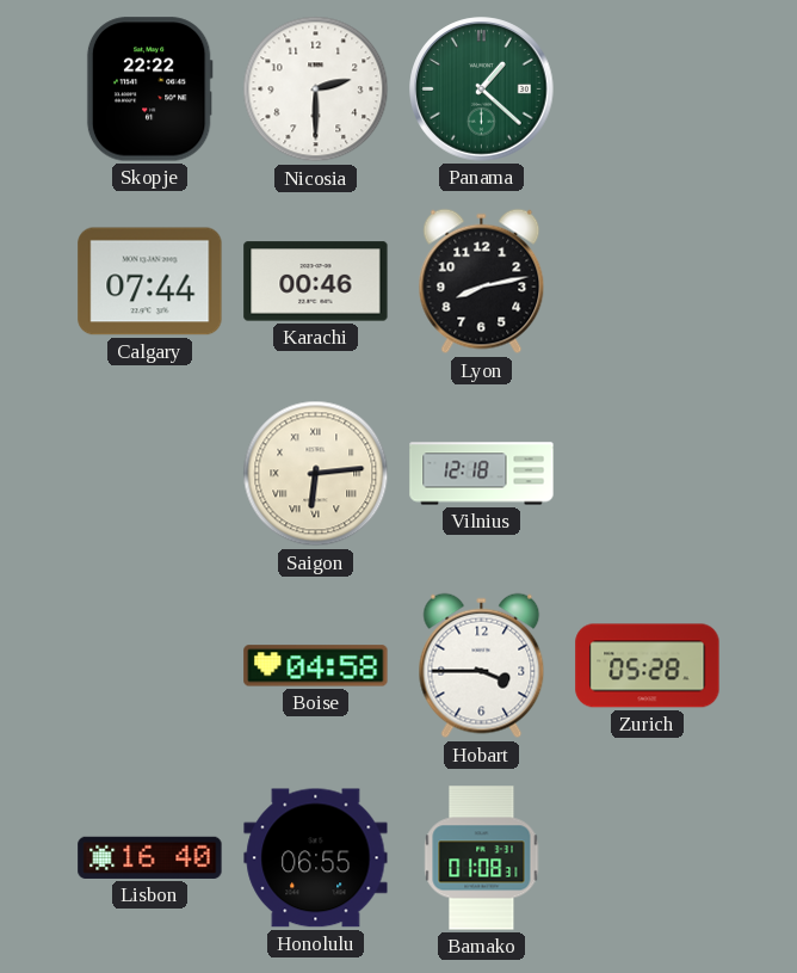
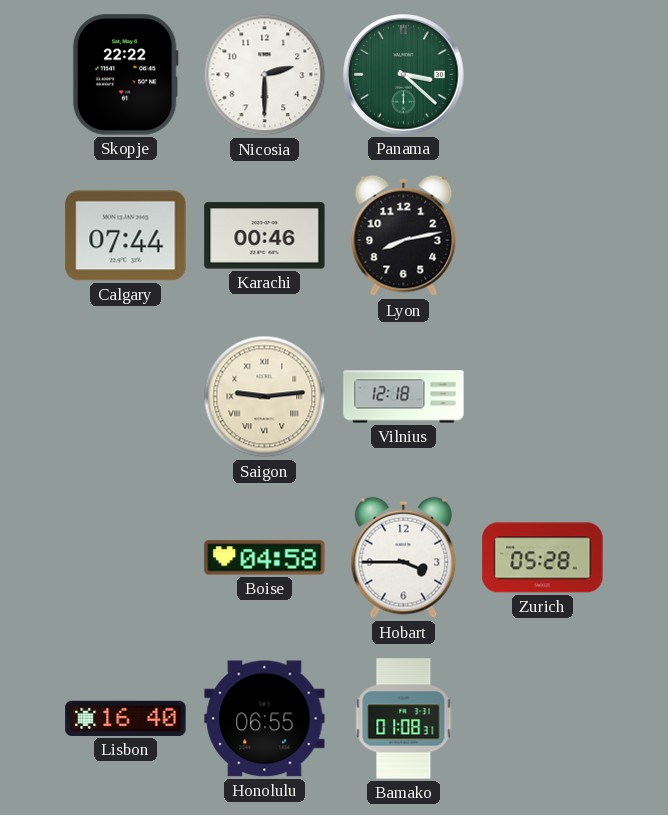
Panama: 1:22 -> 3:22 (404, 75)
Saigon: 6:14 -> 9:14 (265, 397)
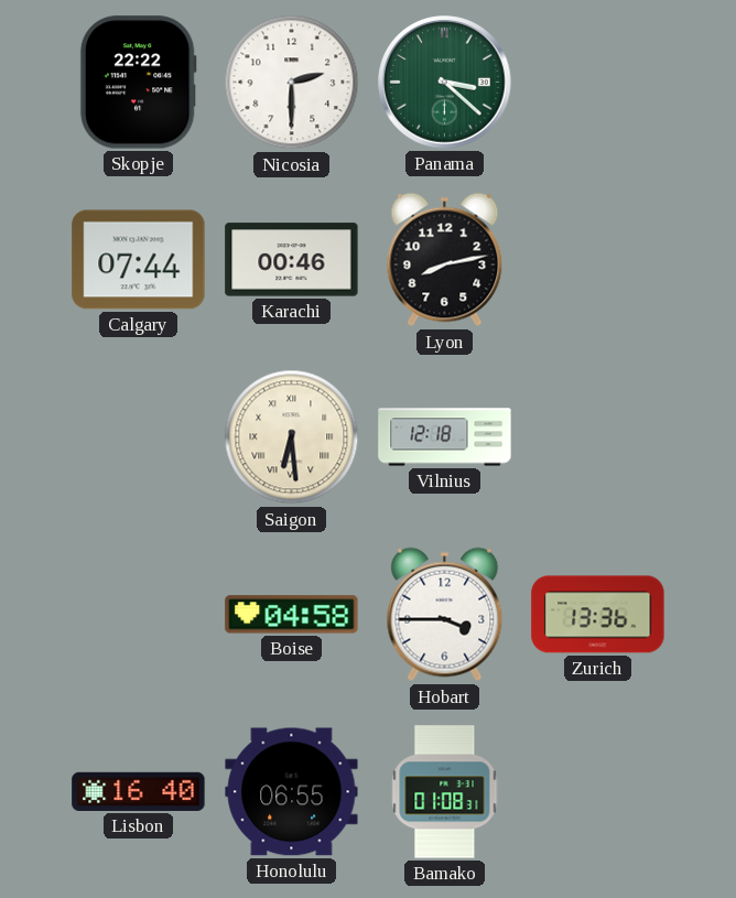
Saigon: 9:14 -> 6:29 (292, 437)
Zurich: 05:28 -> 13:36 (598, 615)
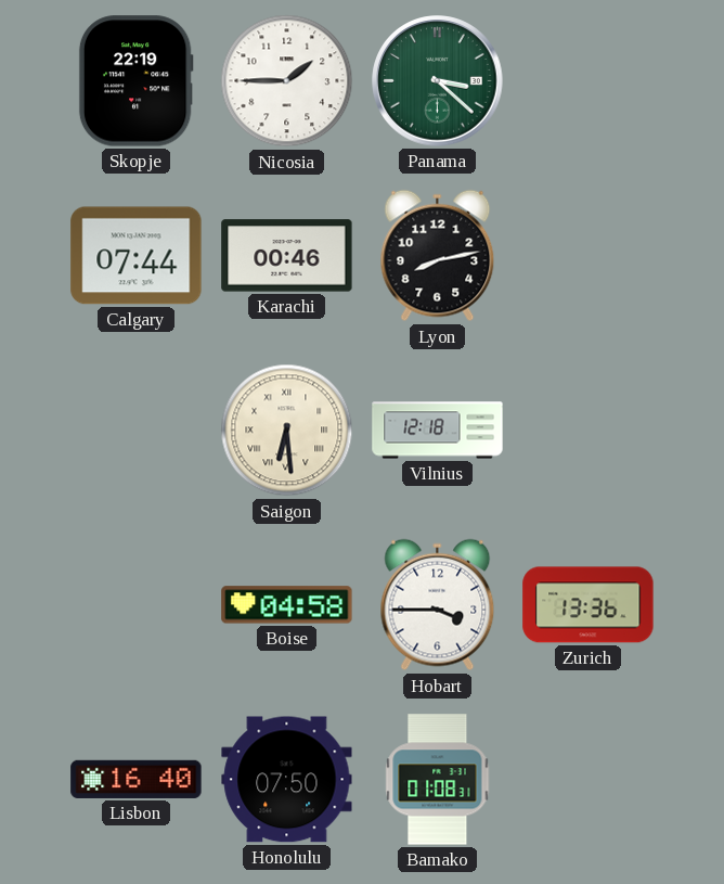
Skopje: 22:22 -> 22:19 (135, 81)
Nicosia: 2:30 -> 1:45 (287, 81)
Honolulu: 06:55 -> 07:50 (287, 780)
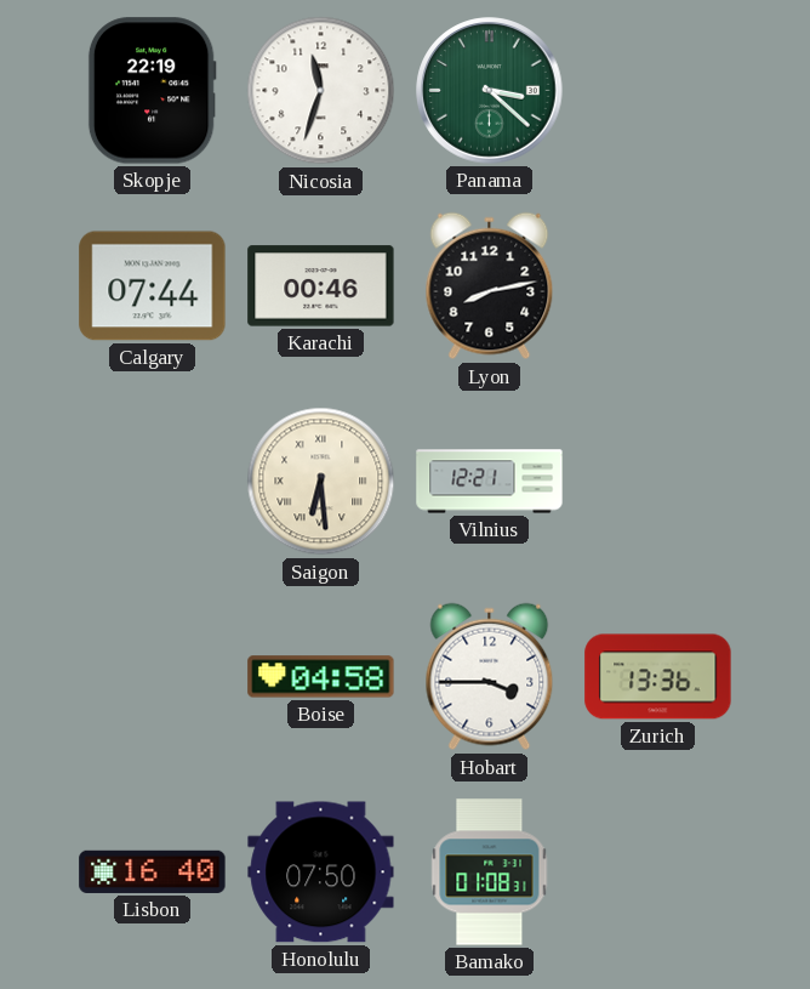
Nicosia: 1:45 -> 11:33 (321, 91)
Vilnius: 12:18 -> 12:21 (490, 482)
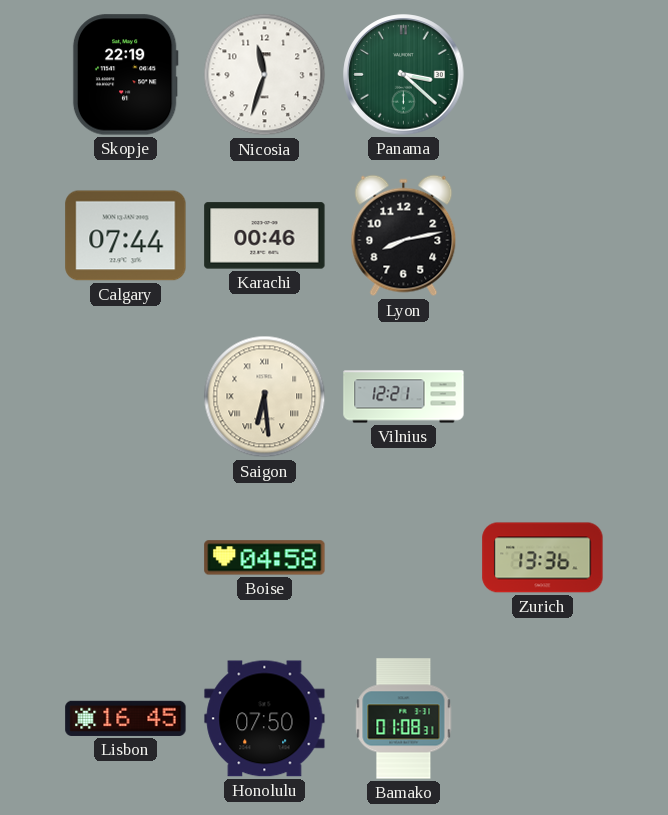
Hobart: 3:45 -> none (490, 677)
Lisbon: 16:40 -> 16:45 (126, 718)
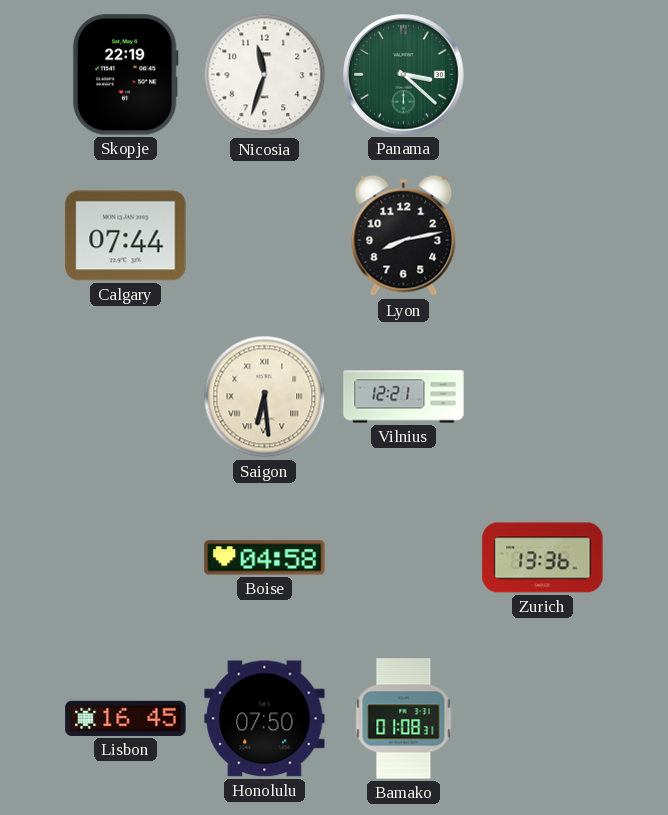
Karachi: 00:46 -> none (265, 236)
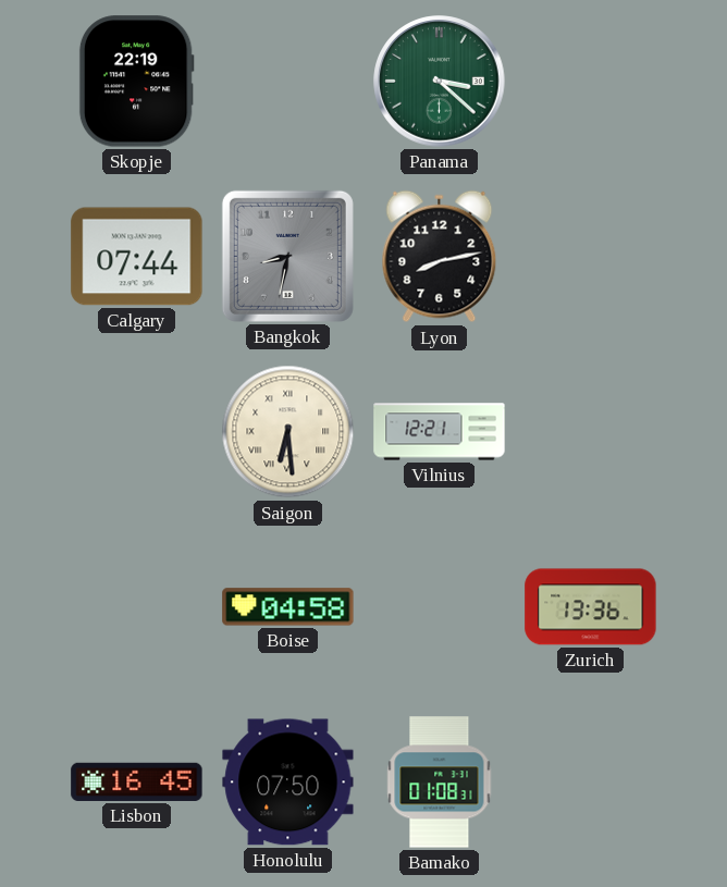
Nicosia: 11:33 -> none (265, 75)
Bangkok: none -> 8:32 (287, 256)
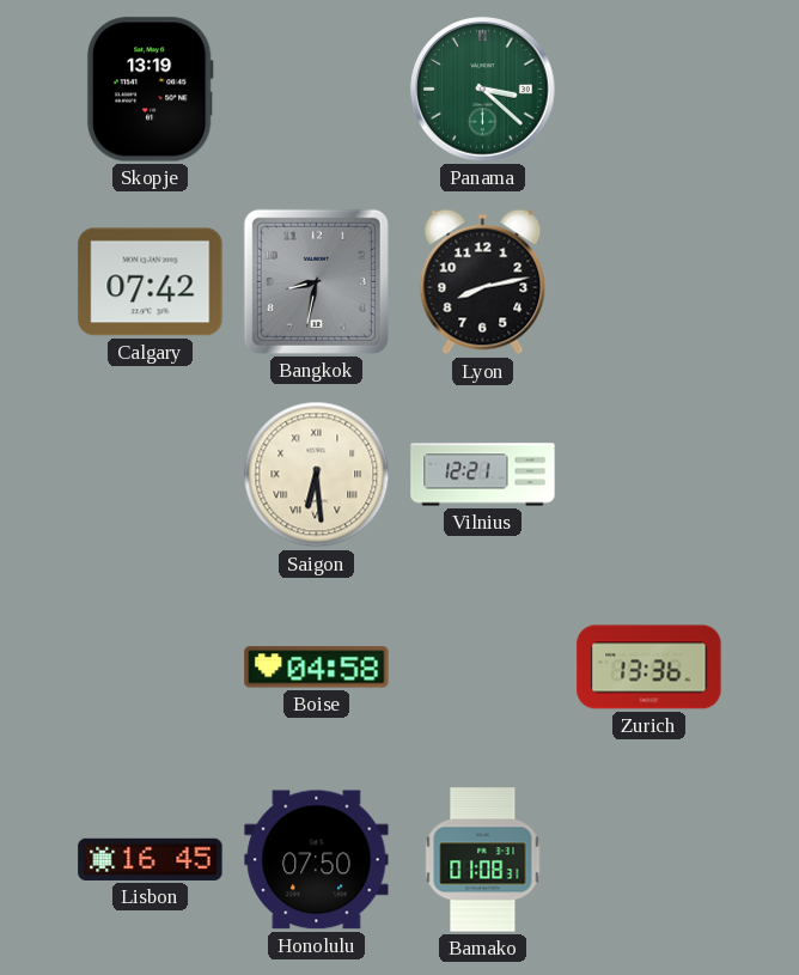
Skopje: 22:19 -> 13:19 (150, 90)
Calgary: 07:44 -> 07:42 (151, 282)
